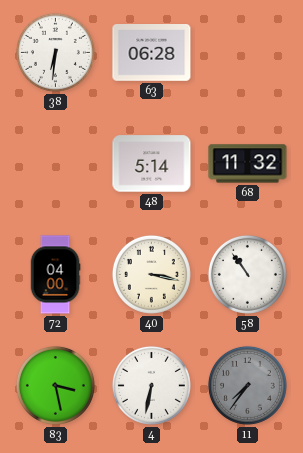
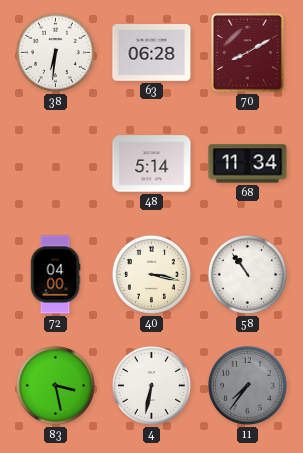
70: none -> 8:10 (247, 52)
68: 11:32 -> 11:34 (248, 164)
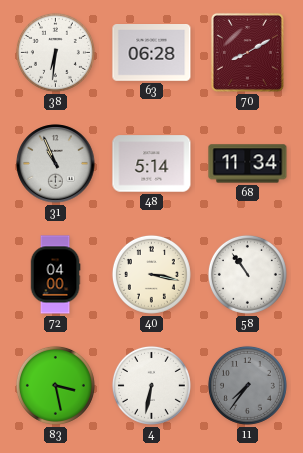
31: none -> 10:56 (56, 164)
